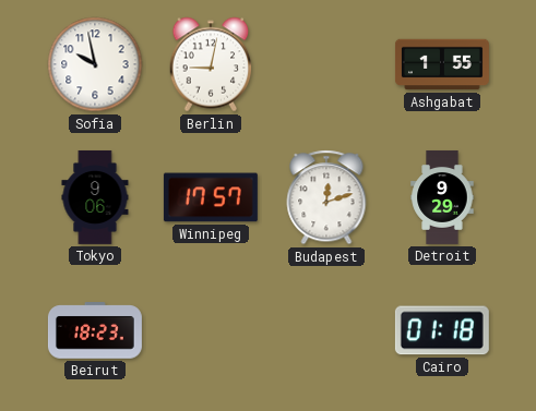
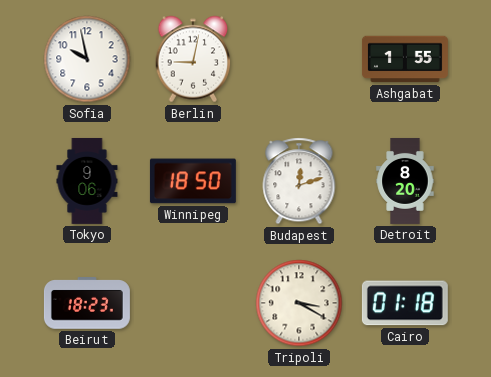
Winnipeg: 17:57 -> 18:50 (193, 181)
Detroit: 9:29 -> 8:20 (405, 181)
Tripoli: none -> 3:20 (299, 303)
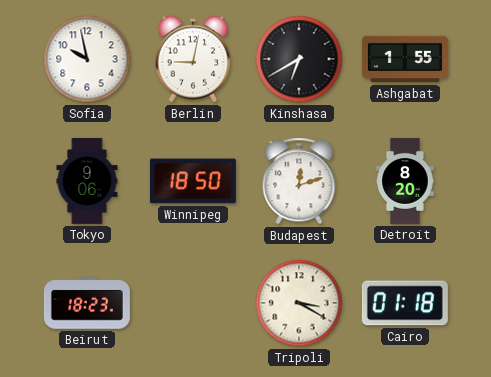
Kinshasa: none -> 6:40 (299, 59)
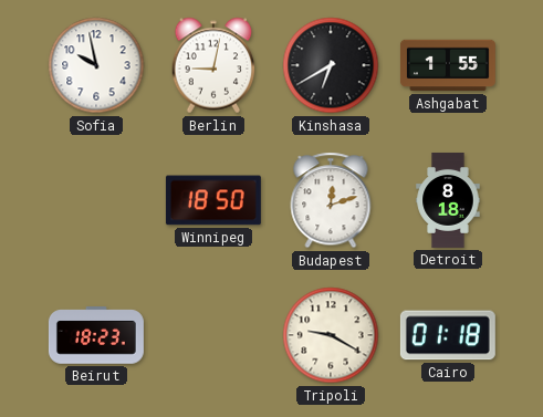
Tokyo: 9:06 -> none (87, 181)
Detroit: 8:20 -> 8:18 (448, 200)
Tripoli: 3:20 -> 9:20 (331, 335)
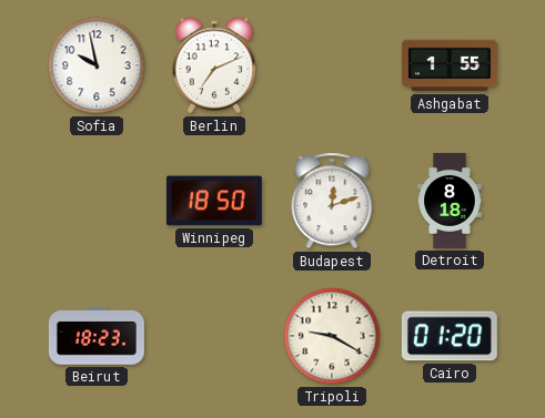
Berlin: 9:02 -> 7:11 (214, 65)
Kinshasa: 6:40 -> none (331, 65)
Cairo: 01:18 -> 01:20 (450, 336)
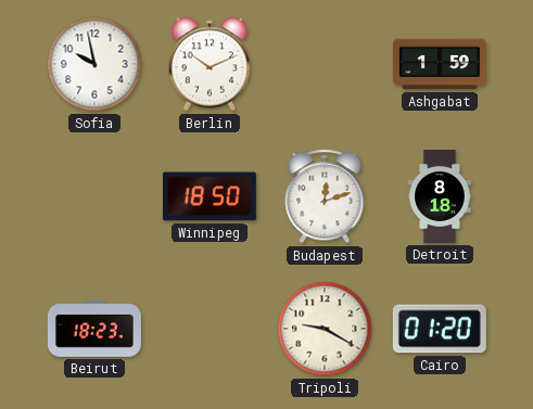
Berlin: 7:11 -> 10:11 (210, 64)
Ashgabat: 1:55 -> 1:59 (440, 64)
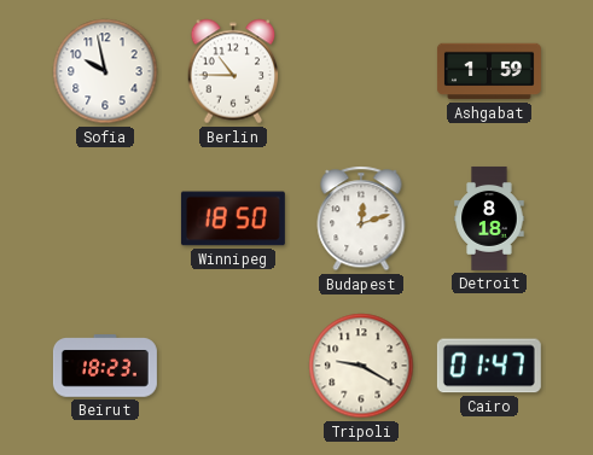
Berlin: 10:11 -> 10:45 (233, 71)
Cairo: 01:20 -> 01:47 (489, 366)
